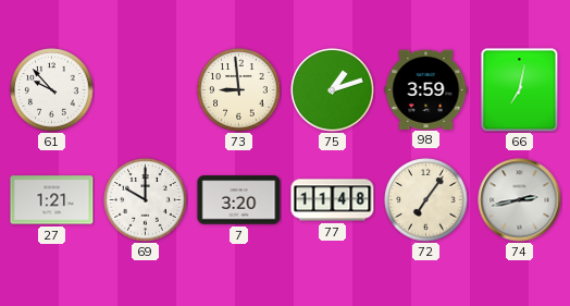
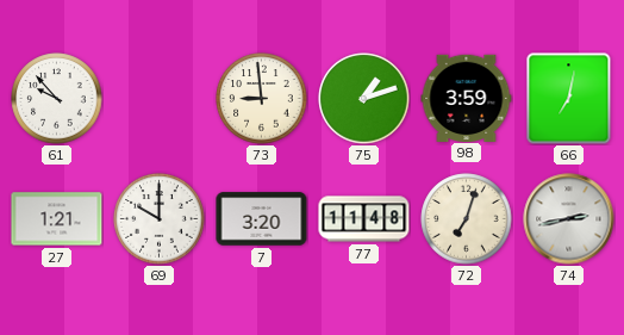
72: 7:06 -> 7:03 (467, 219)
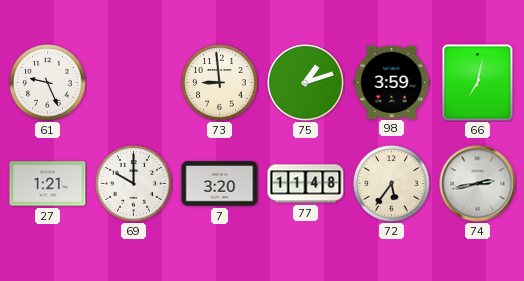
61: 9:53 -> 9:26 (48, 83)
72: 7:03 -> 5:36 (392, 184)
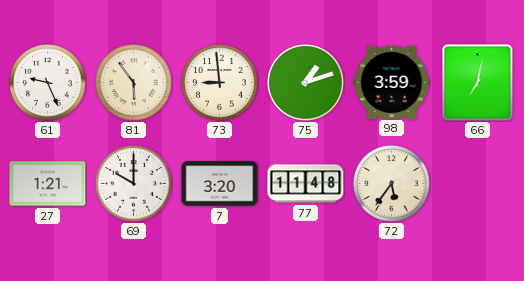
81: none -> 5:54 (134, 83)
74: 2:43 -> none (478, 184)
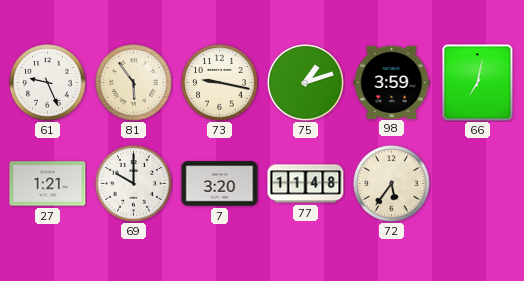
73: 8:59 -> 9:17 (220, 83)
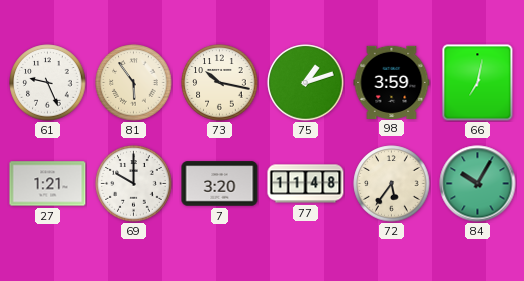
73: 9:17 -> 10:17 (220, 83)
84: none -> 10:05 (478, 184)
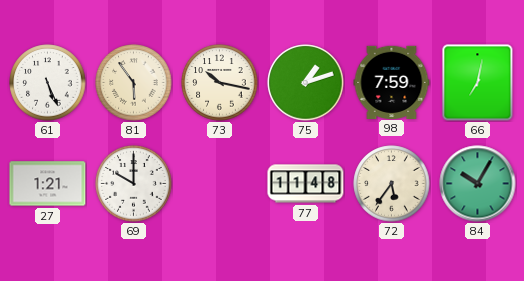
61: 9:26 -> 5:26 (48, 83)
98: 3:59 -> 7:59 (392, 82)
7: 3:20 -> none (220, 184)
